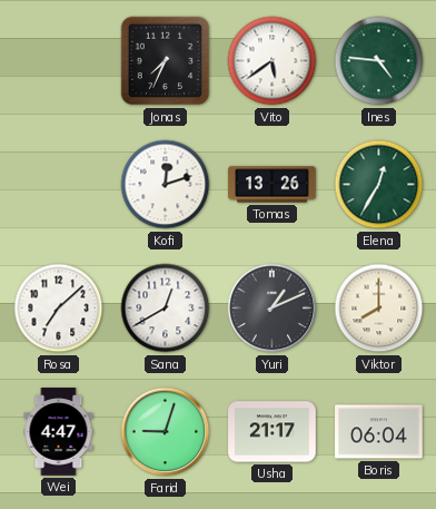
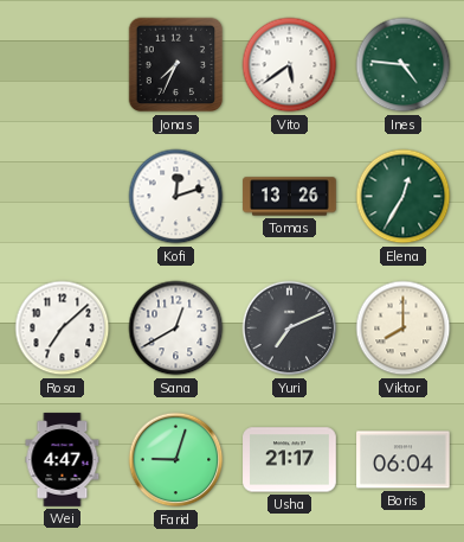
Yuri: 1:11 -> 7:11 (290, 329)
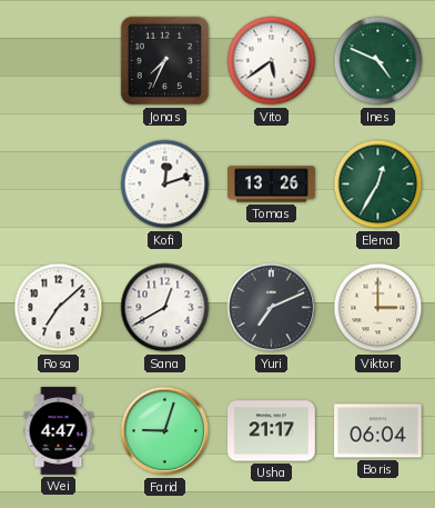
Ines: 4:46 -> 4:49 (378, 61)
Viktor: 8:00 -> 3:00 (378, 308)
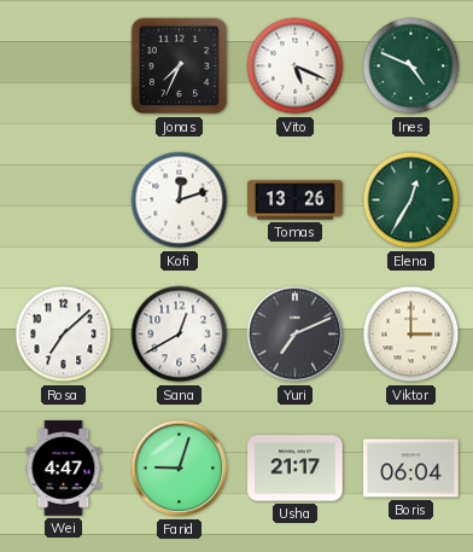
Vito: 5:39 -> 5:19 (296, 66)
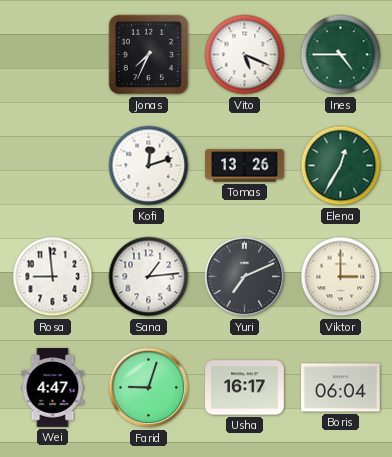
Ines: 4:49 -> 4:45 (341, 55)
Rosa: 7:08 -> 8:59 (53, 277)
Sana: 12:40 -> 1:14 (149, 277)
Usha: 21:17 -> 16:17 (245, 388)
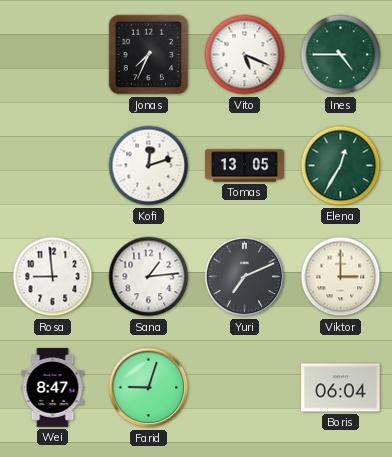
Tomas: 13:26 -> 13:05 (245, 166)
Wei: 4:47 -> 8:47 (53, 388)
Usha: 16:17 -> none (245, 388)
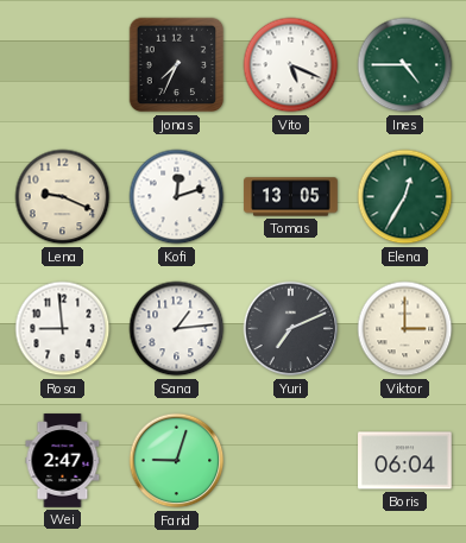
Lena: none -> 9:19 (63, 197)
Wei: 8:47 -> 2:47 (63, 461)
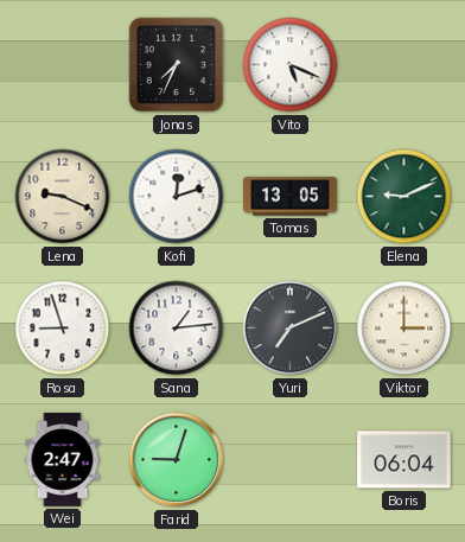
Ines: 4:45 -> none (405, 65)
Elena: 12:35 -> 9:11 (405, 197)
Rosa: 8:59 -> 8:57 (63, 329)
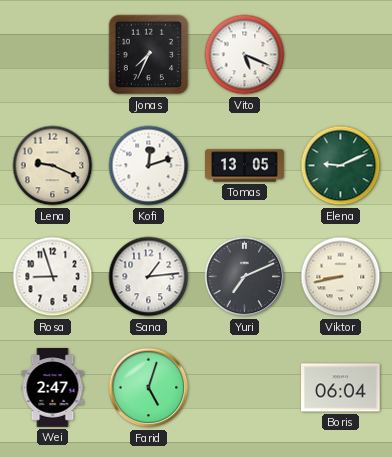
Viktor: 3:00 -> 8:43 (341, 277)
Farid: 9:03 -> 5:03 (149, 388)
